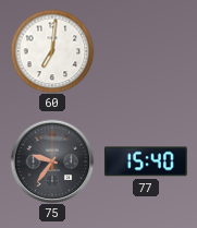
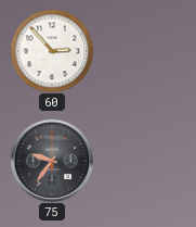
60: 7:01 -> 2:53 (52, 51)
77: 15:40 -> none (146, 161)
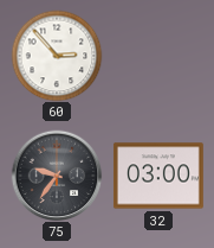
32: none -> 03:00 (158, 176)
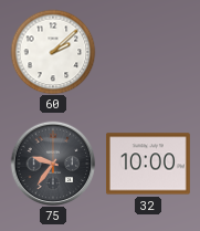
60: 2:53 -> 2:08 (53, 52)
32: 03:00 -> 10:00 (148, 164)
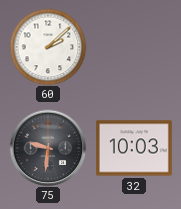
75: 9:36 -> 9:31 (48, 148)
32: 10:00 -> 10:03 (134, 148)
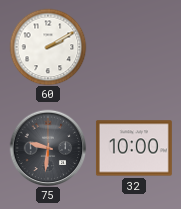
60: 2:08 -> 2:10 (48, 47)
32: 10:03 -> 10:00 (134, 148)
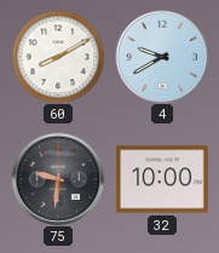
60: 2:10 -> 8:10 (58, 57)
4: none -> 9:40 (162, 57)
